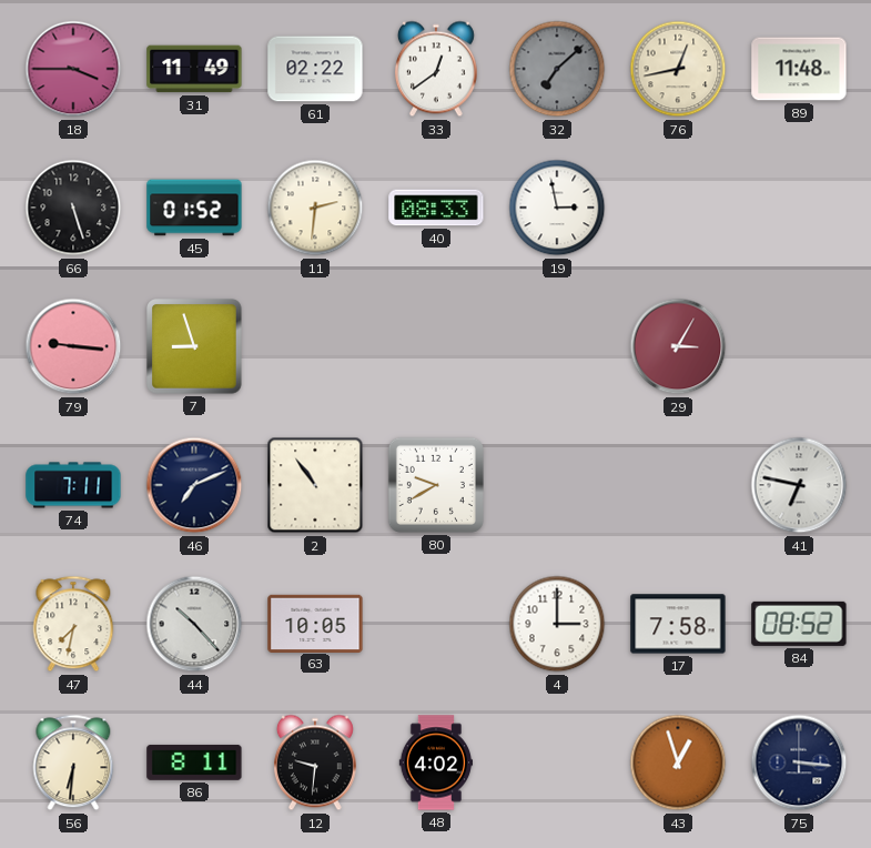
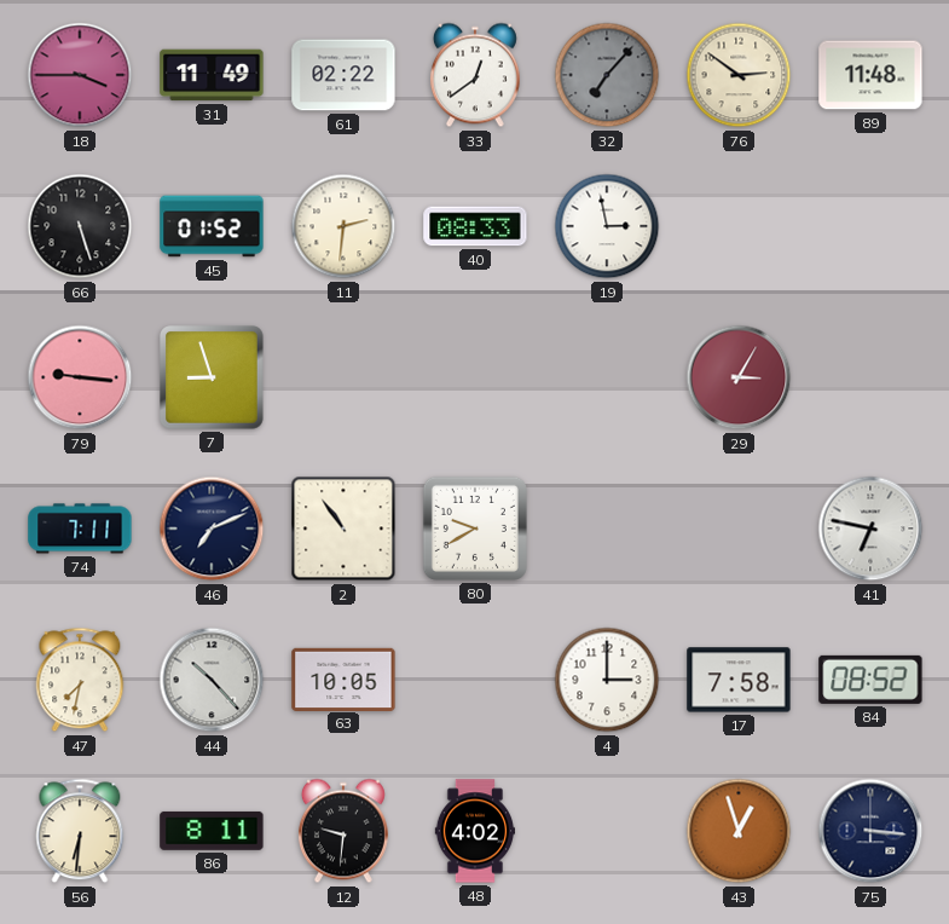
32: 7:08 -> 7:07 (607, 75)
76: 12:43 -> 2:51 (739, 75)
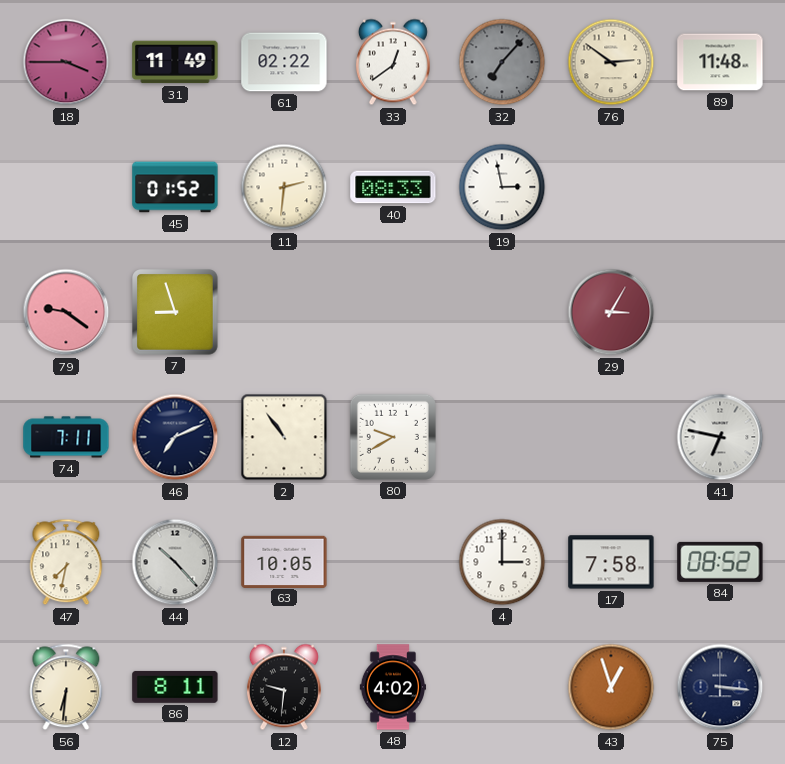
66: 5:27 -> none (80, 226)
79: 9:16 -> 9:21 (66, 312)
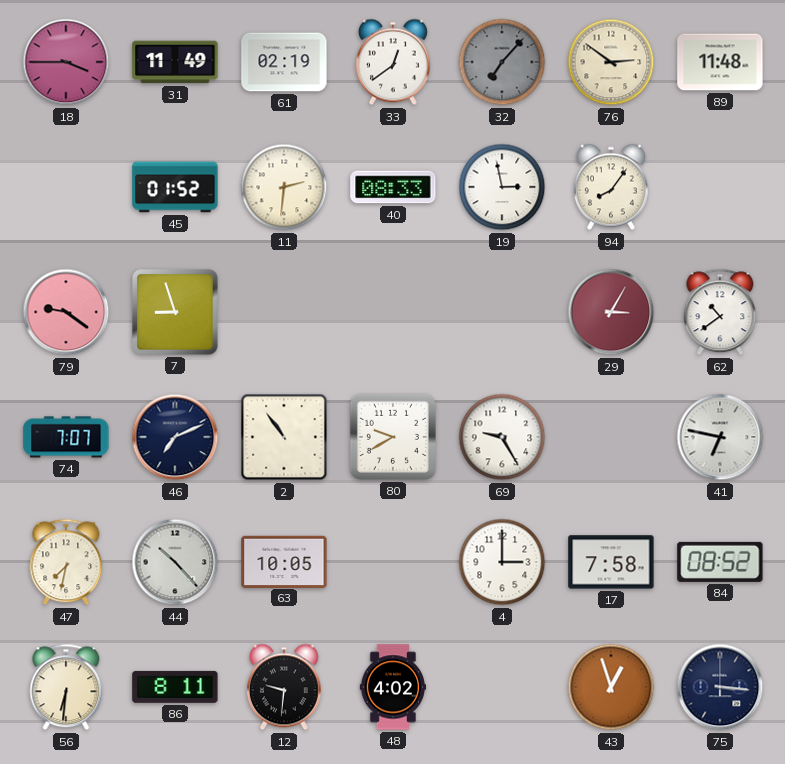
61: 02:22 -> 02:19 (284, 62)
94: none -> 8:06 (611, 187)
62: none -> 10:39 (720, 312)
74: 7:11 -> 7:07 (66, 437)
69: none -> 9:25 (502, 437)
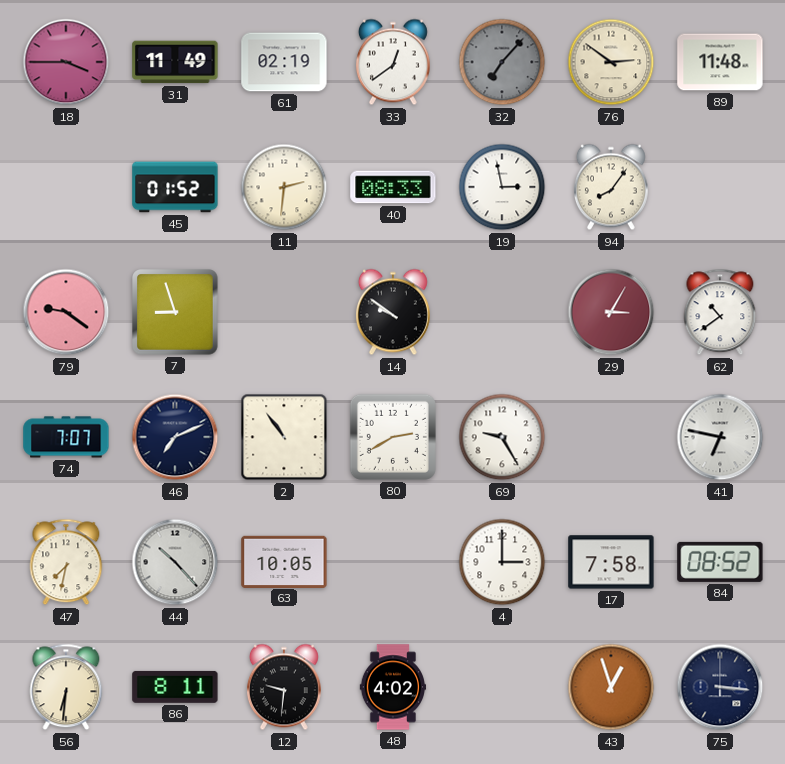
14: none -> 9:51 (393, 312)
80: 9:40 -> 2:40 (393, 437)
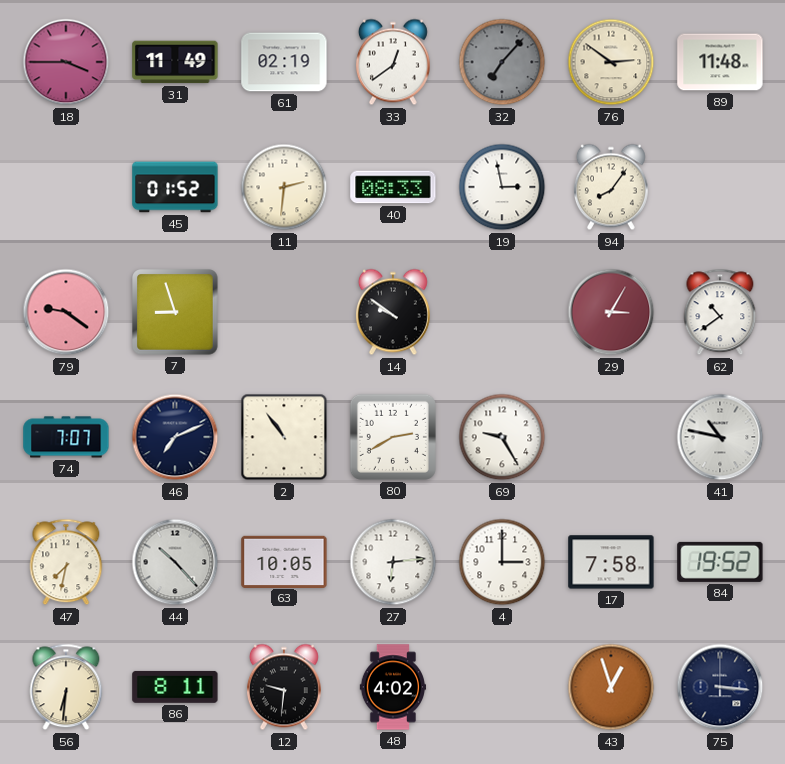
41: 6:47 -> 10:47 (720, 437)
27: none -> 6:14 (393, 562)
84: 08:52 -> 19:52 (720, 562)
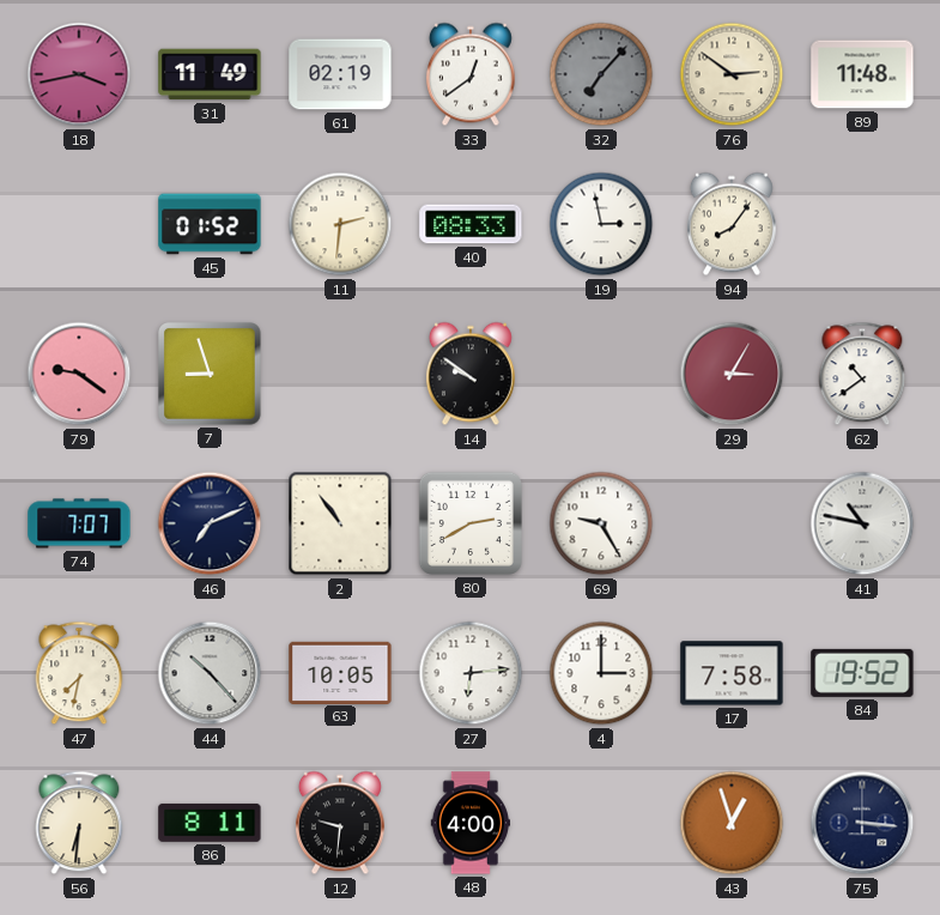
18: 3:45 -> 3:43 (79, 74)
48: 4:02 -> 4:00 (471, 823)
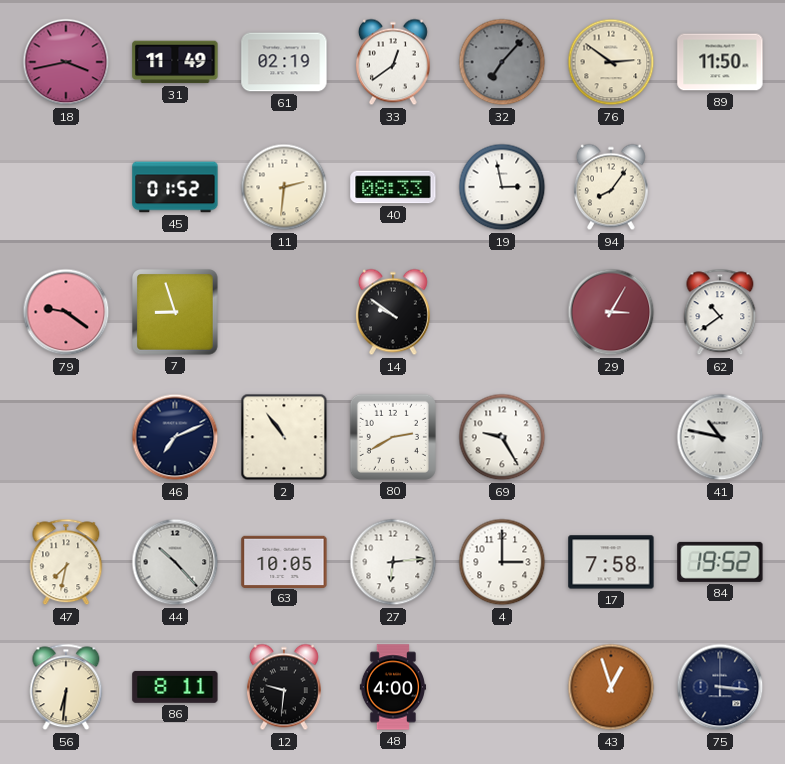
89: 11:48 -> 11:50 (720, 62)
74: 7:07 -> none (79, 523)
